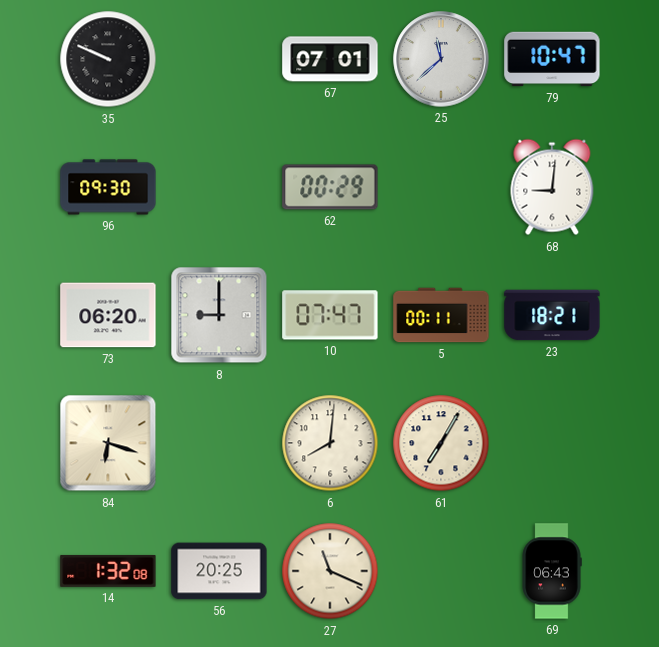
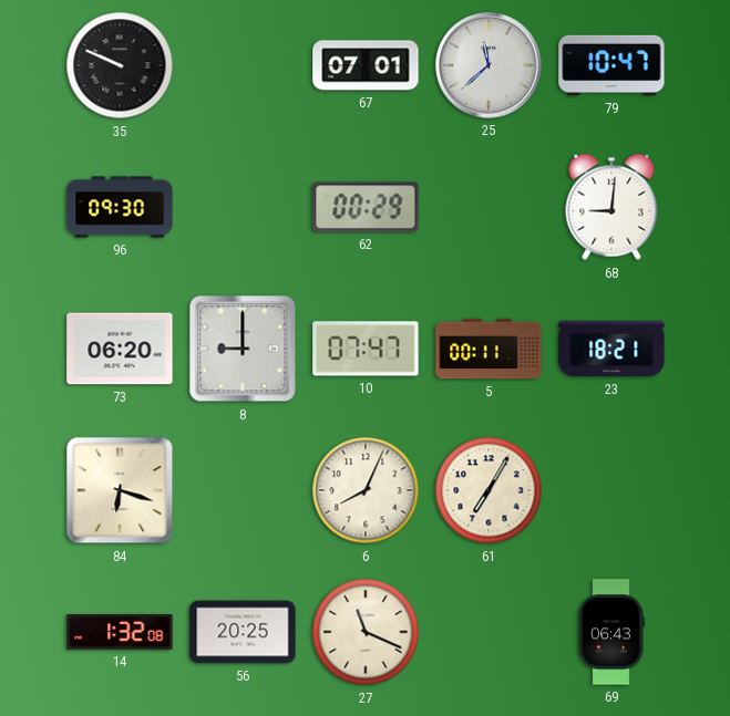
6: 8:01 -> 8:04 (366, 490)
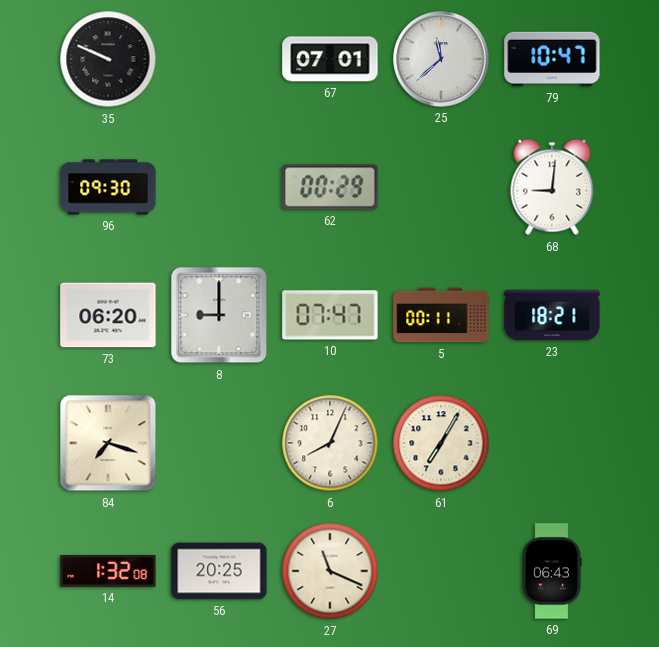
84: 6:18 -> 7:18 (108, 443)
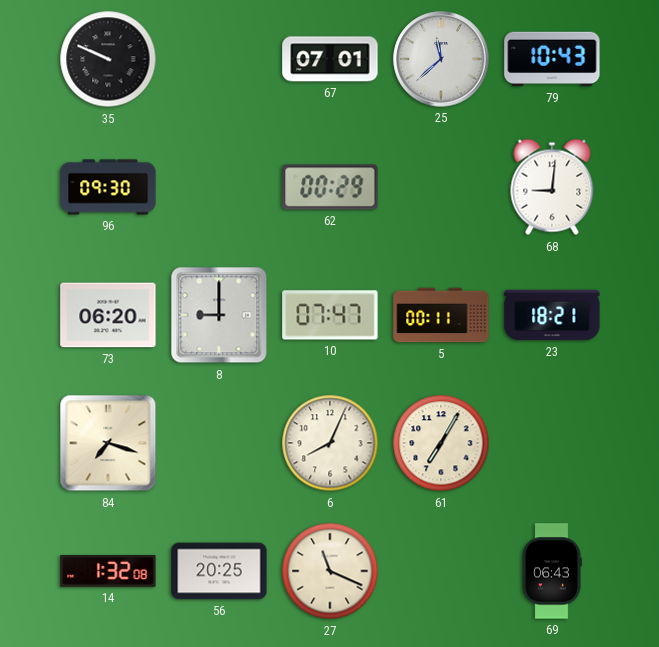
79: 10:47 -> 10:43 (552, 59)
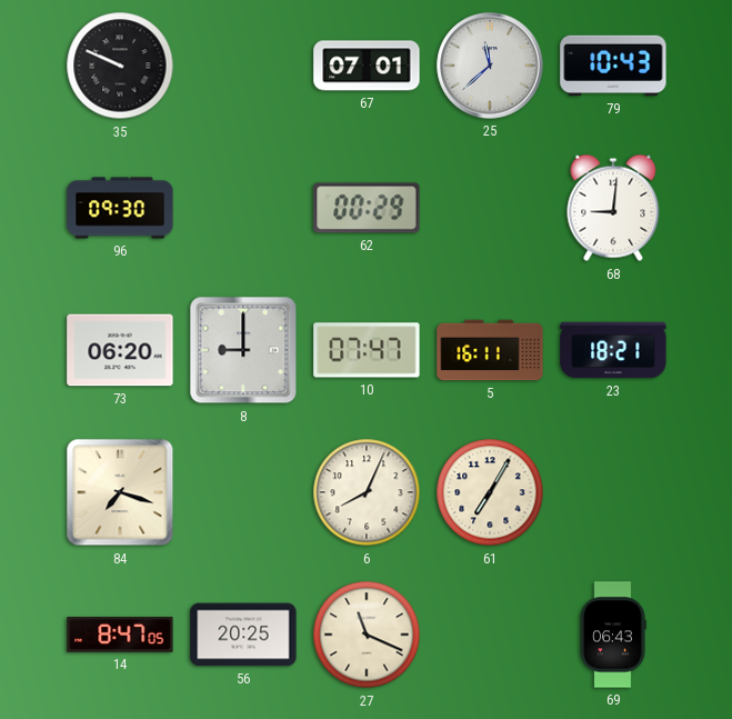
5: 00:11 -> 16:11 (490, 350)
14: 1:32 -> 8:47 (120, 635)
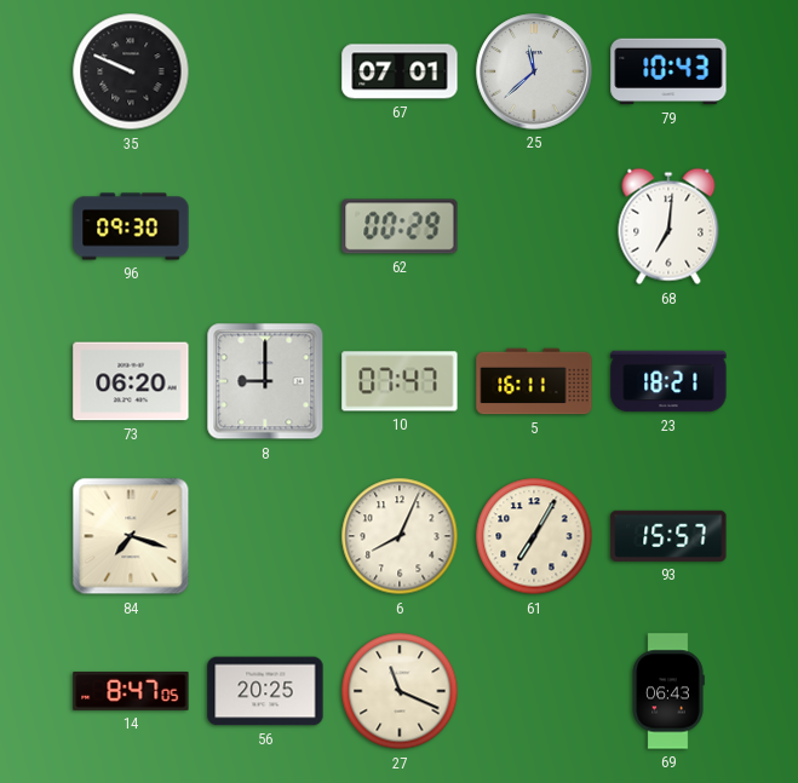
68: 9:01 -> 7:01 (668, 226)
93: none -> 15:57 (668, 536)
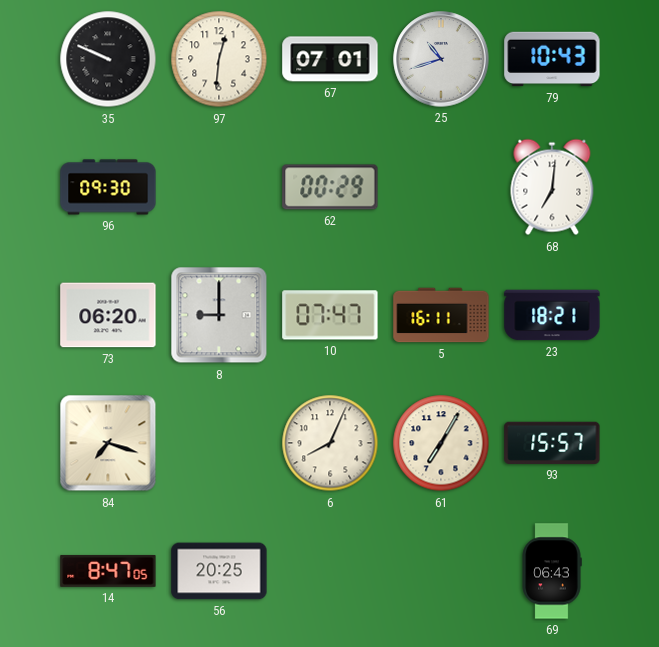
97: none -> 12:31 (219, 59)
25: 11:38 -> 10:42 (441, 59)
27: 11:19 -> none (400, 691)
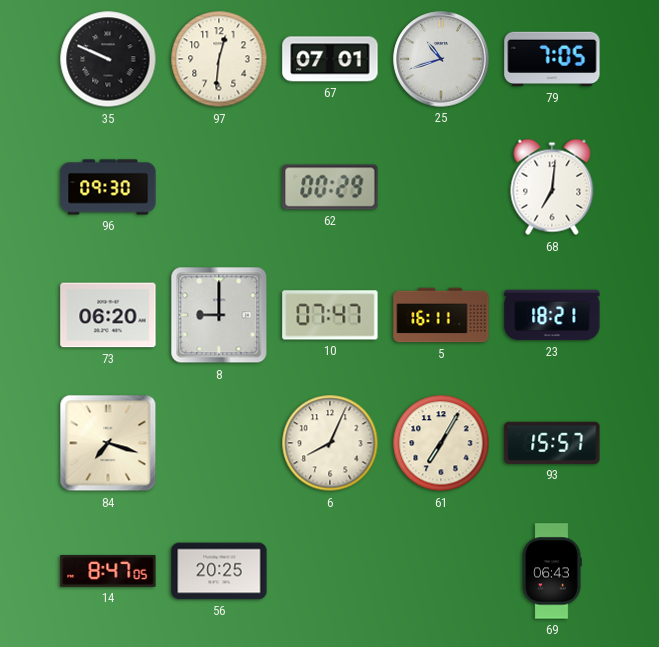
79: 10:43 -> 7:05 (552, 59)
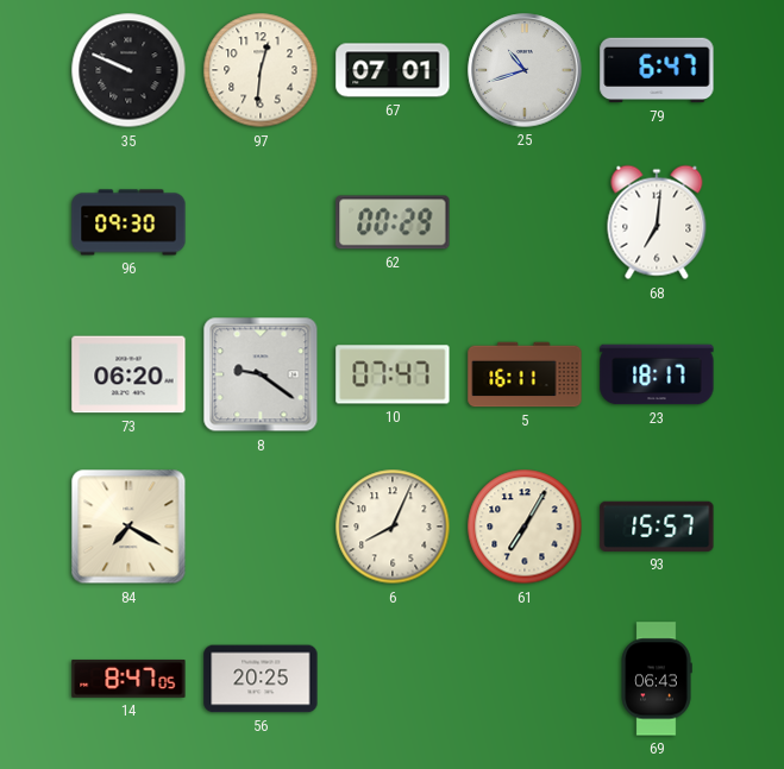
79: 7:05 -> 6:47 (657, 70)
8: 9:00 -> 9:21 (261, 374)
23: 18:21 -> 18:17 (657, 374)
84: 7:18 -> 7:20 (128, 527)
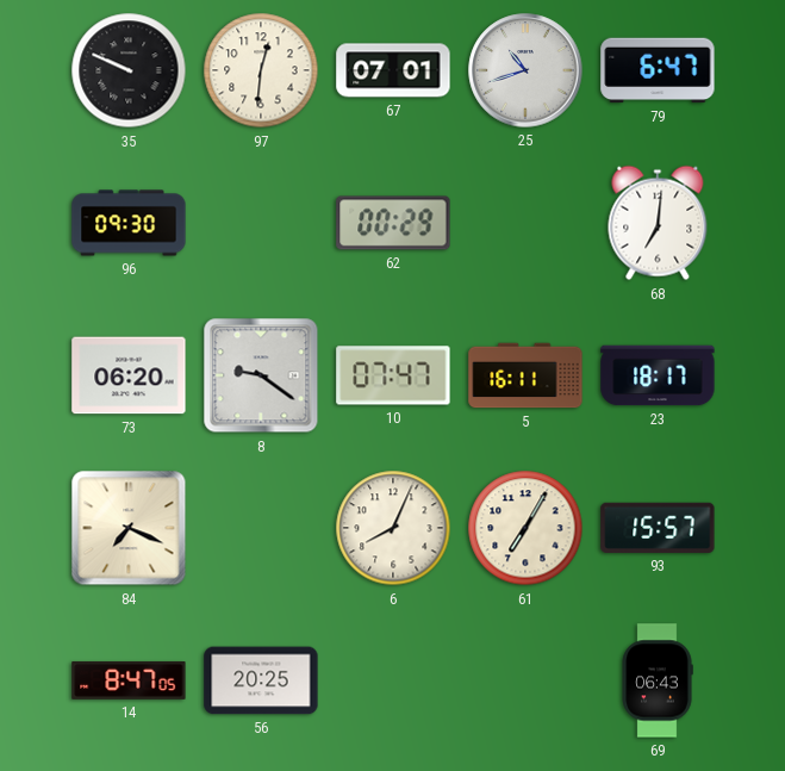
84: 7:20 -> 7:19 (129, 528)
